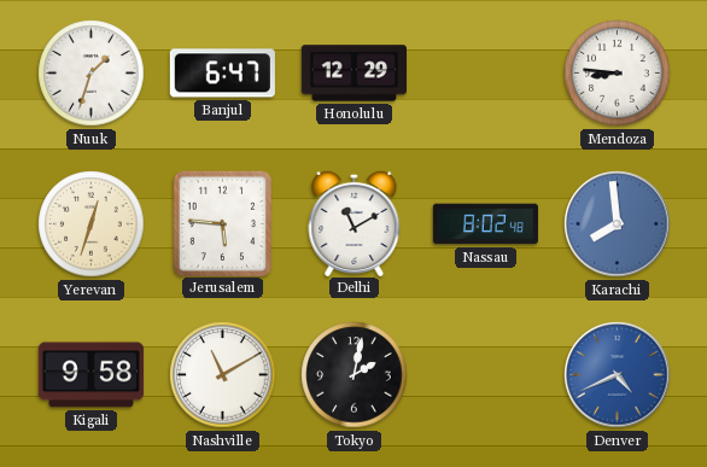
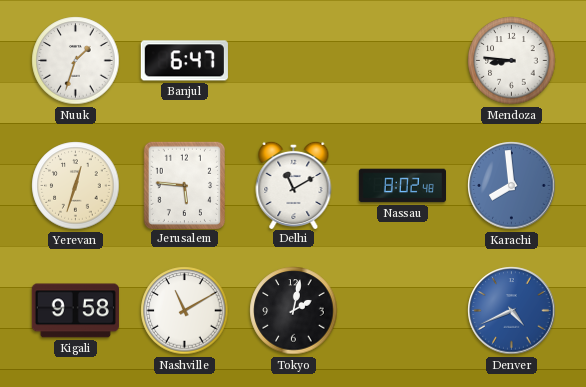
Honolulu: 12:29 -> none (353, 74)
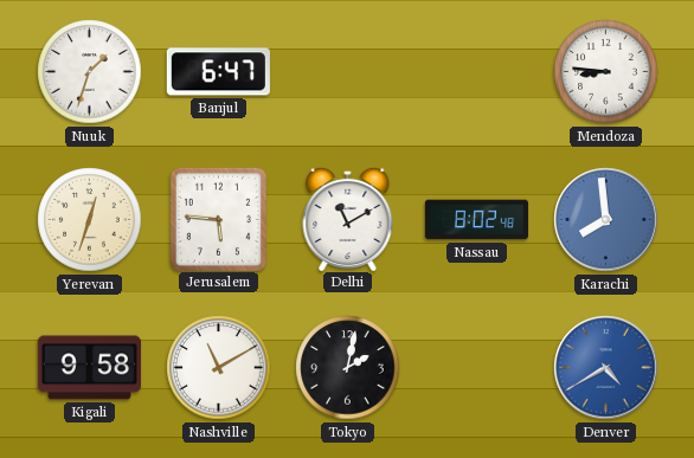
Denver: 4:41 -> 4:40 (606, 368)
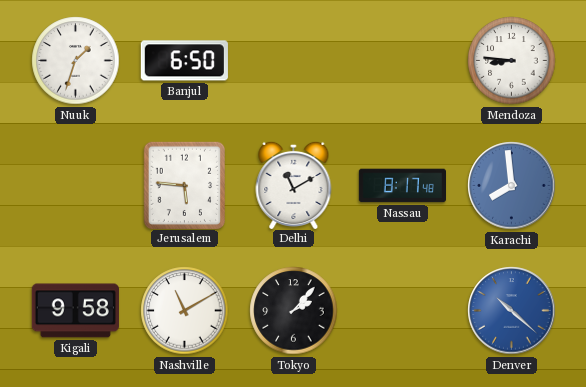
Banjul: 6:47 -> 6:50 (184, 61)
Yerevan: 12:33 -> none (90, 220)
Nassau: 8:02 -> 8:17 (402, 186)
Tokyo: 2:02 -> 2:07 (294, 311)
Denver: 4:40 -> 10:22 (512, 311)
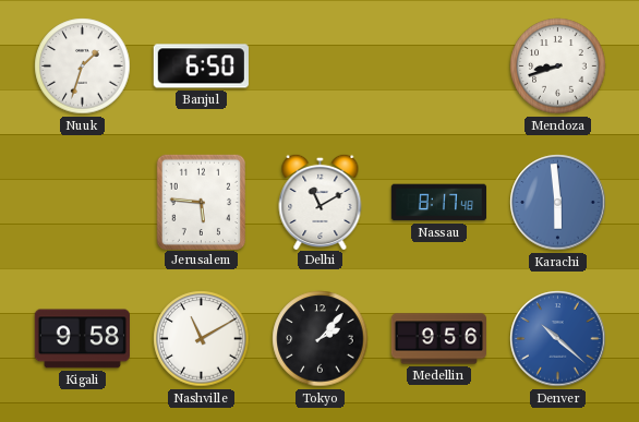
Mendoza: 8:46 -> 8:42 (558, 67)
Karachi: 7:59 -> 5:59 (558, 203)
Medellin: none -> 9:56 (438, 339)
